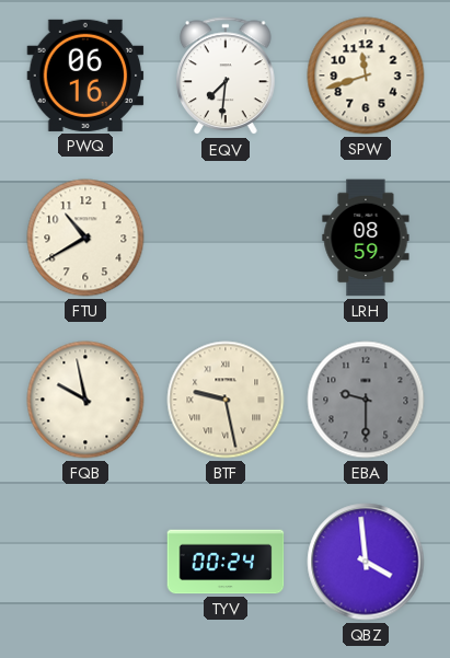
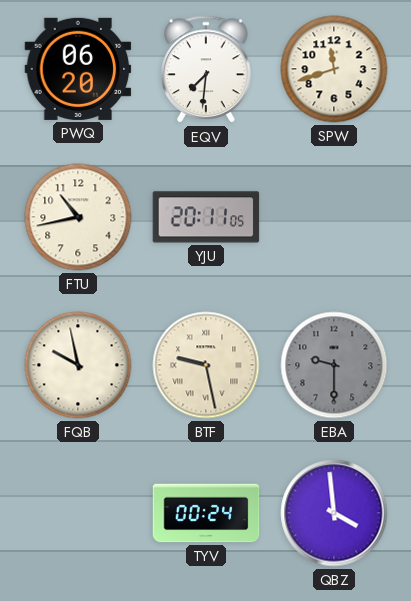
PWQ: 06:16 -> 06:20 (78, 69)
FTU: 10:40 -> 10:43 (78, 217)
YJU: none -> 20:11 (206, 217)
LRH: 08:59 -> none (366, 238)
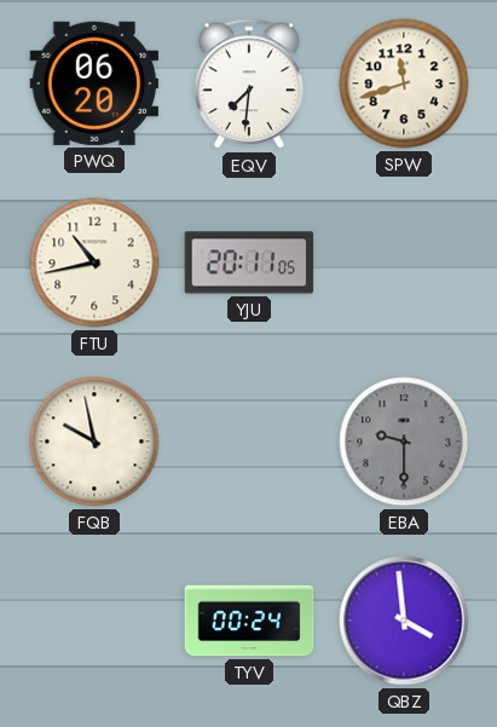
BTF: 9:28 -> none (206, 365)
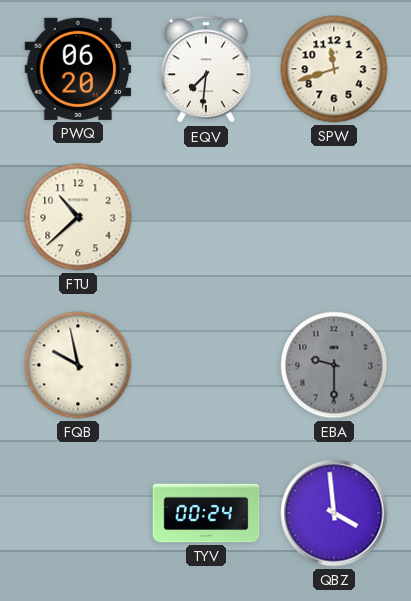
FTU: 10:43 -> 10:38 (78, 217)
YJU: 20:11 -> none (249, 262)
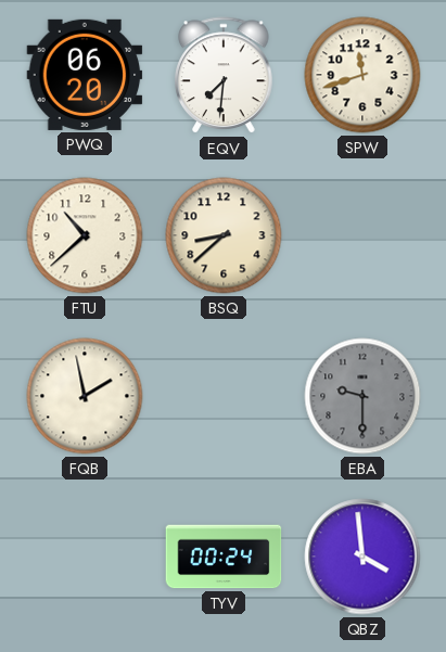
BSQ: none -> 8:38 (224, 235)
FQB: 9:58 -> 1:58 (85, 396)
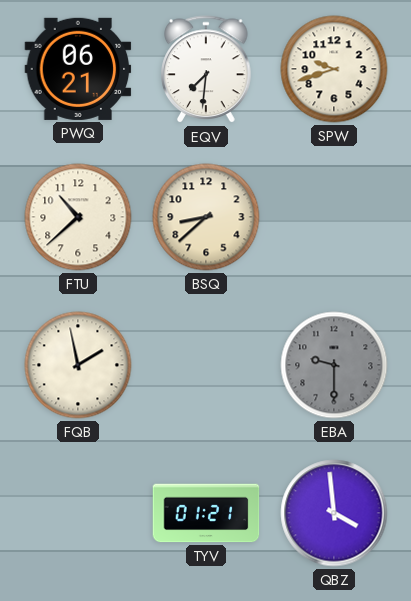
PWQ: 06:20 -> 06:21 (78, 69)
SPW: 11:42 -> 9:42 (334, 69)
TYV: 00:24 -> 01:21 (206, 513)
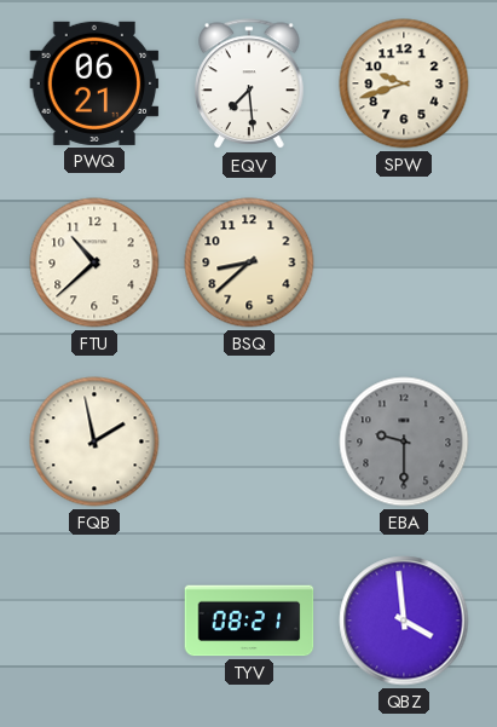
EQV: 7:31 -> 7:29 (249, 85)
TYV: 01:21 -> 08:21 (249, 621)
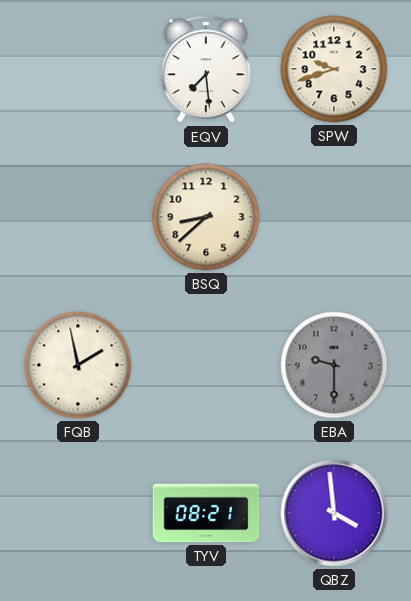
PWQ: 06:21 -> none (94, 83)
FTU: 10:38 -> none (94, 262)
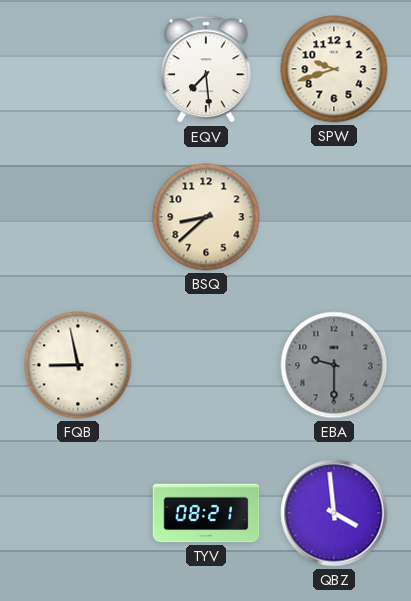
FQB: 1:58 -> 8:58 (78, 365)
